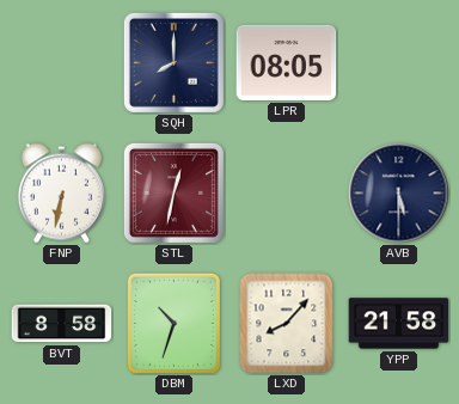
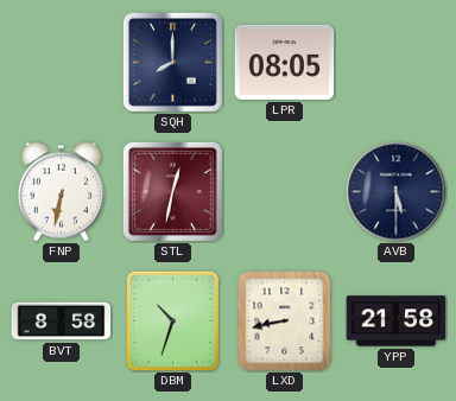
LXD: 8:07 -> 8:43 (285, 322)
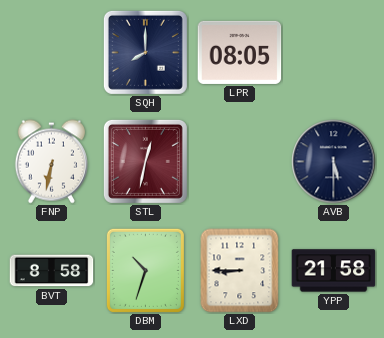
LXD: 8:43 -> 8:45 (240, 271)
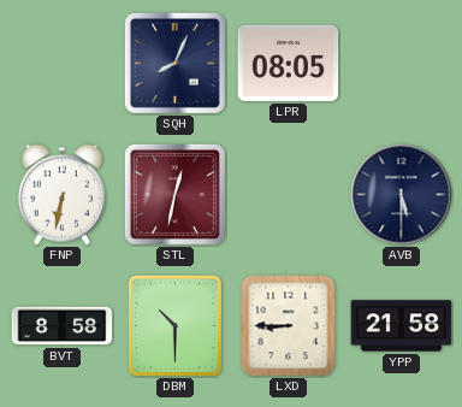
SQH: 8:00 -> 8:04 (174, 63)
DBM: 10:33 -> 10:30 (174, 325)
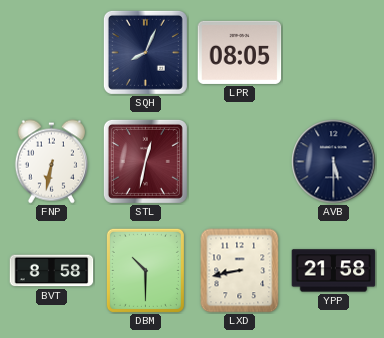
LXD: 8:45 -> 8:43 (240, 271)
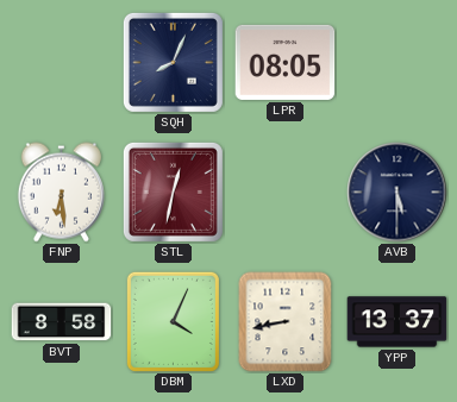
FNP: 6:32 -> 6:29 (61, 193)
DBM: 10:30 -> 4:04 (173, 321)
YPP: 21:58 -> 13:37 (397, 322)
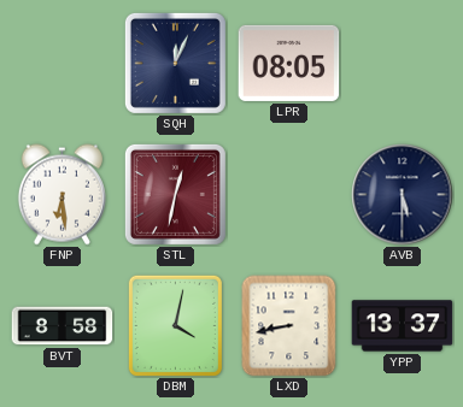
SQH: 8:04 -> 12:04 (175, 63)
DBM: 4:04 -> 4:02 (175, 325)
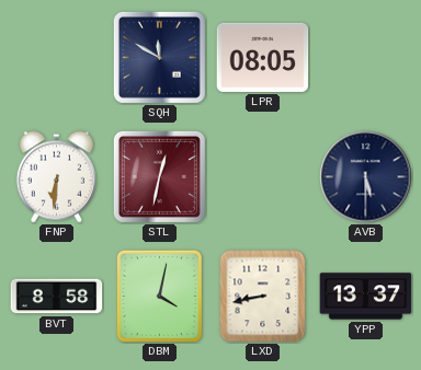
SQH: 12:04 -> 11:50 (159, 57)
FNP: 6:29 -> 6:31 (56, 177)
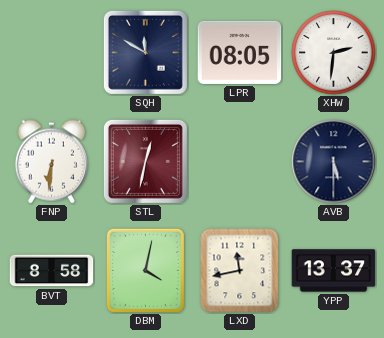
XHW: none -> 2:31 (334, 53)
LXD: 8:43 -> 11:43 (240, 271)
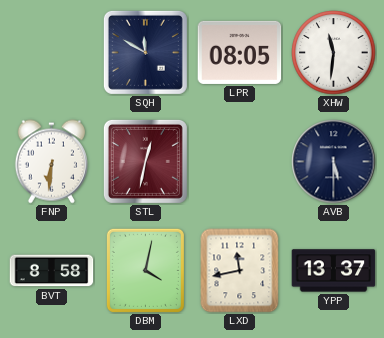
XHW: 2:31 -> 11:31 (334, 53)
